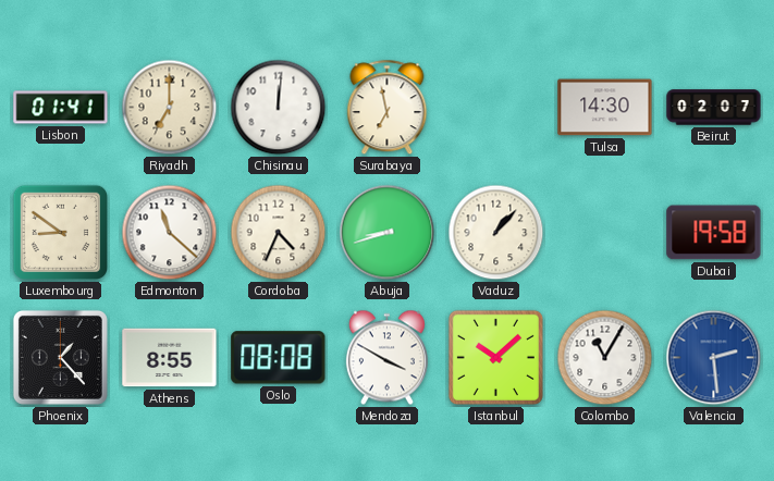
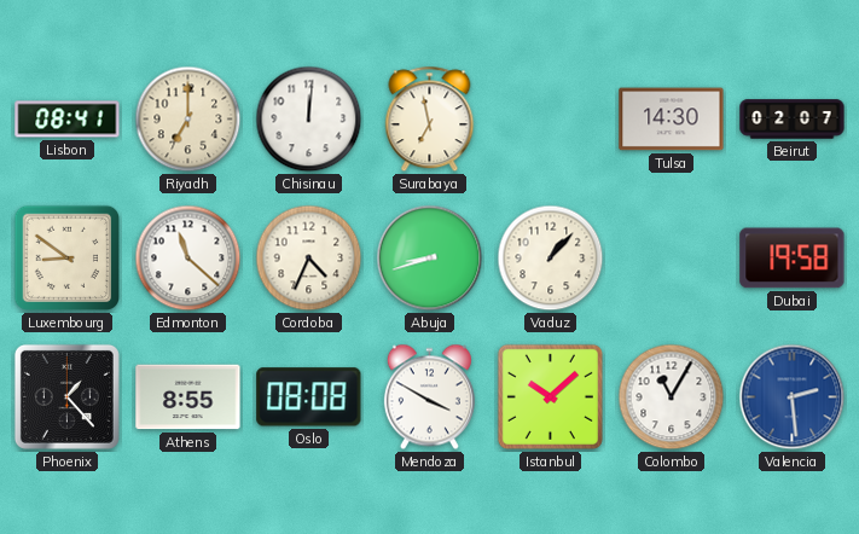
Lisbon: 01:41 -> 08:41 (68, 120)
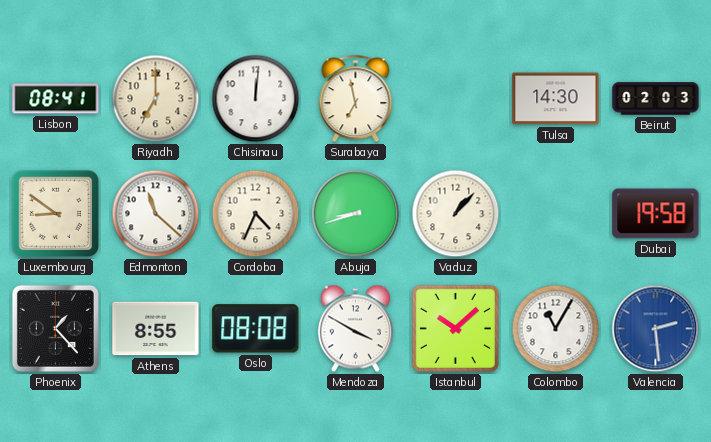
Beirut: 02:07 -> 02:03 (656, 99)
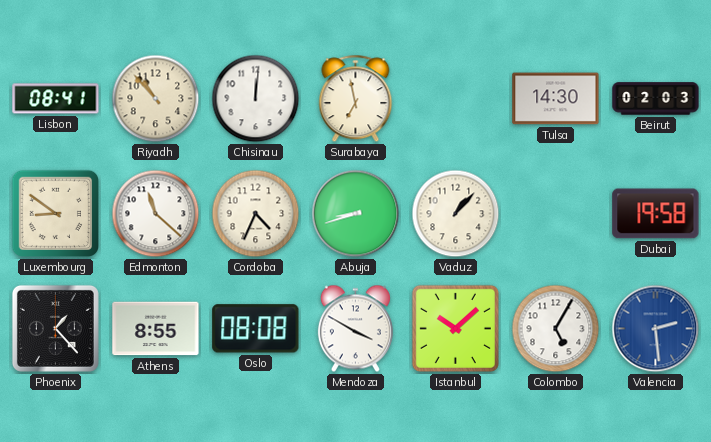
Riyadh: 7:00 -> 10:53 (156, 99)
Colombo: 11:05 -> 5:05 (556, 329)
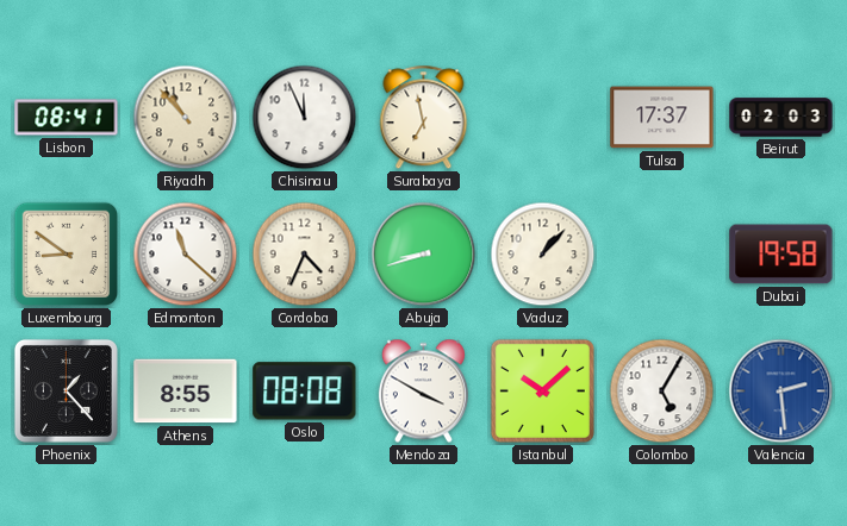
Chisinau: 12:01 -> 11:56 (305, 118)
Tulsa: 14:30 -> 17:37 (662, 118)
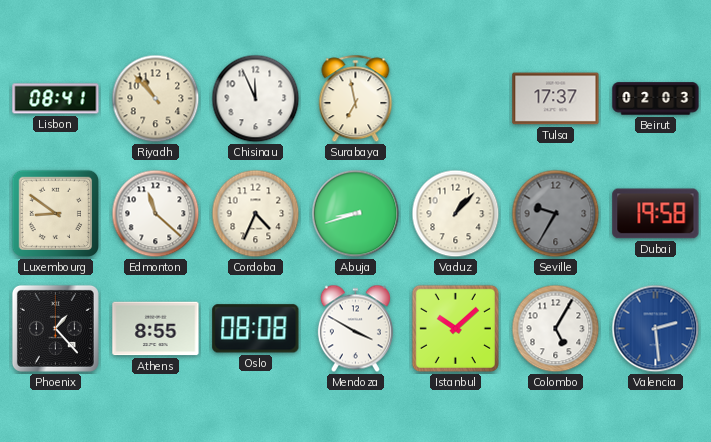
Seville: none -> 9:35 (556, 214)
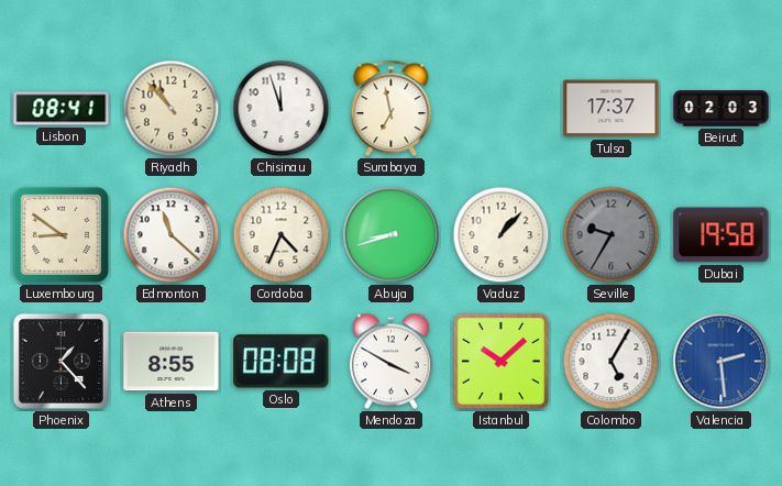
Chisinau: 11:56 -> 11:57 (282, 109)
